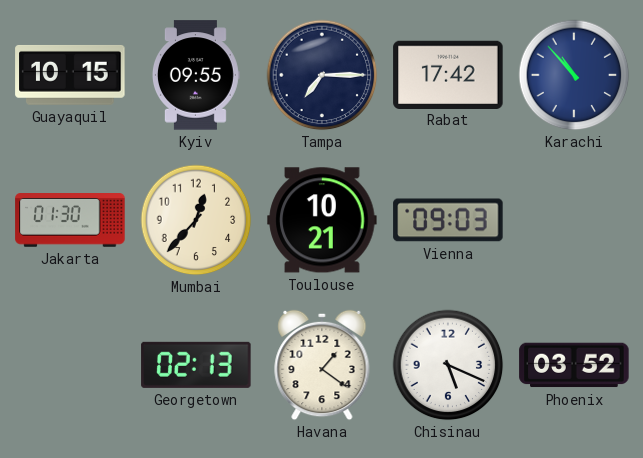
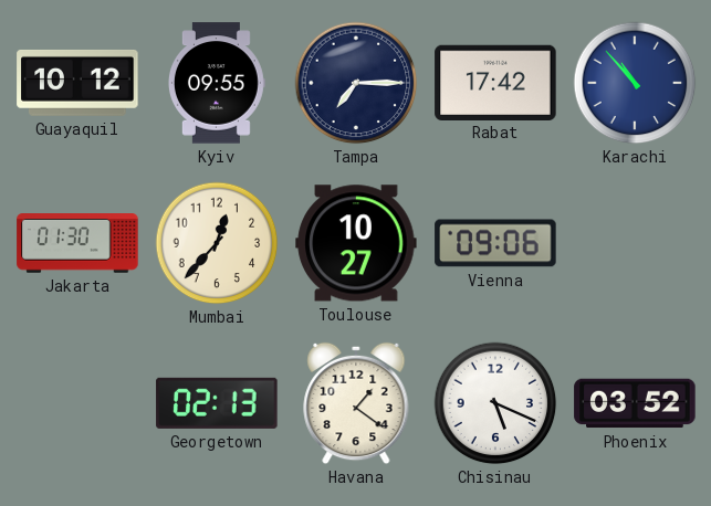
Guayaquil: 10:15 -> 10:12 (77, 83)
Toulouse: 10:21 -> 10:27 (356, 243)
Vienna: 09:03 -> 09:06 (495, 243)
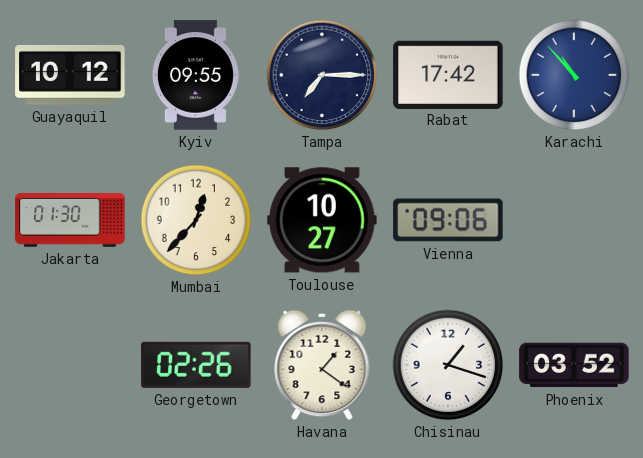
Georgetown: 02:13 -> 02:26 (196, 365)
Chisinau: 5:19 -> 1:18 (448, 365)
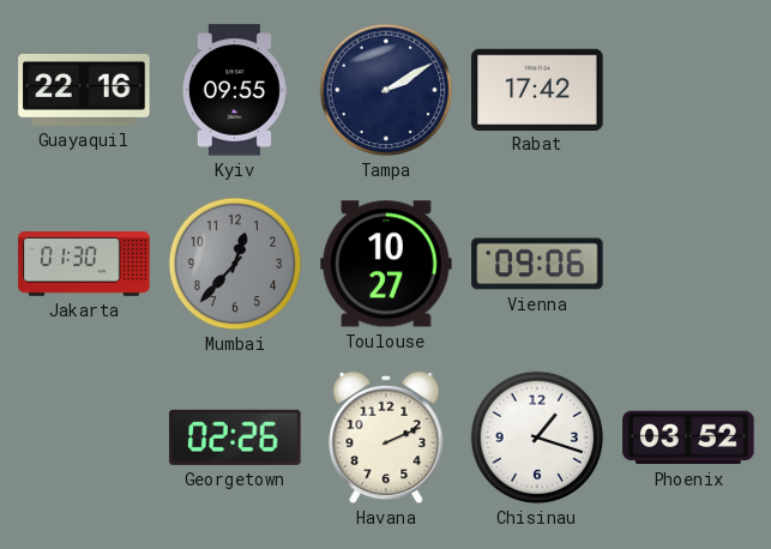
Guayaquil: 10:12 -> 22:16 (84, 90)
Tampa: 7:15 -> 2:10 (386, 90)
Karachi: 10:53 -> none (574, 75)
Mumbai dial: cream -> grey (235, 264)
Havana: 1:21 -> 2:11 (386, 438)
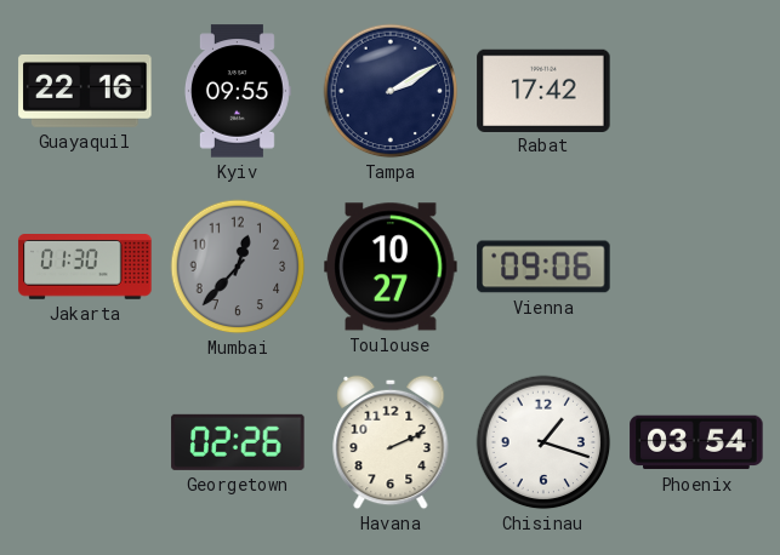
Phoenix: 03:52 -> 03:54 (696, 442)
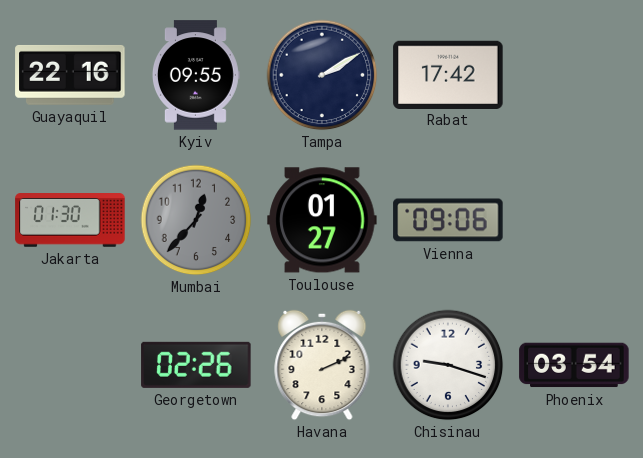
Toulouse: 10:27 -> 01:27 (322, 220)
Chisinau: 1:18 -> 9:18 (448, 365)
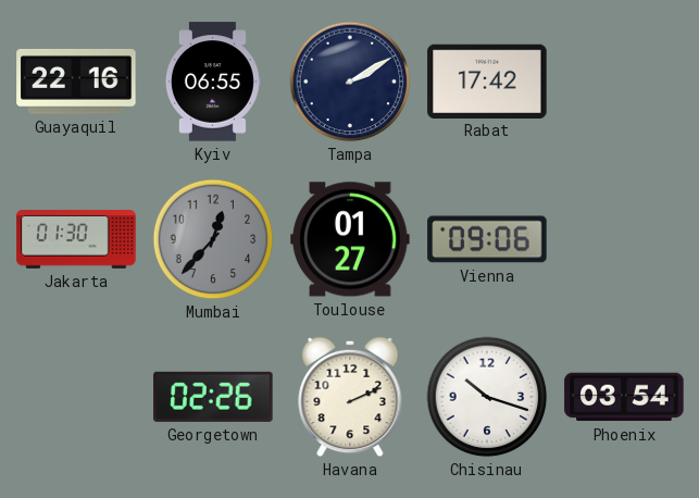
Kyiv: 09:55 -> 06:55 (213, 82)
Chisinau: 9:18 -> 10:18 (487, 397)
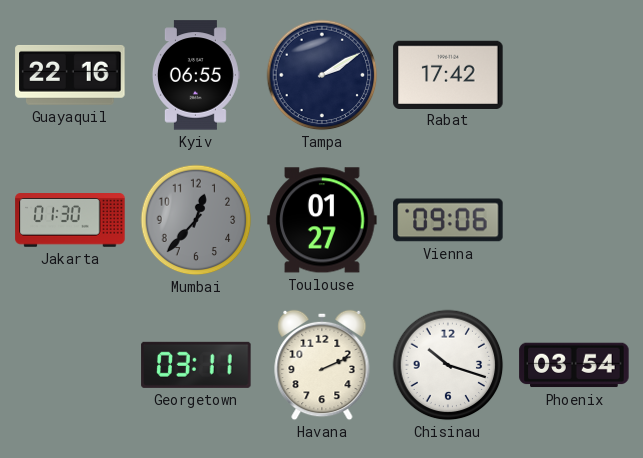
Georgetown: 02:26 -> 03:11 (196, 365)
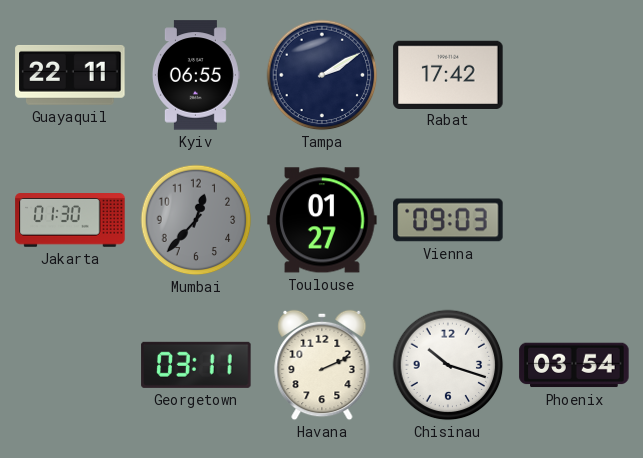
Guayaquil: 22:16 -> 22:11 (70, 75)
Vienna: 09:06 -> 09:03 (448, 220)
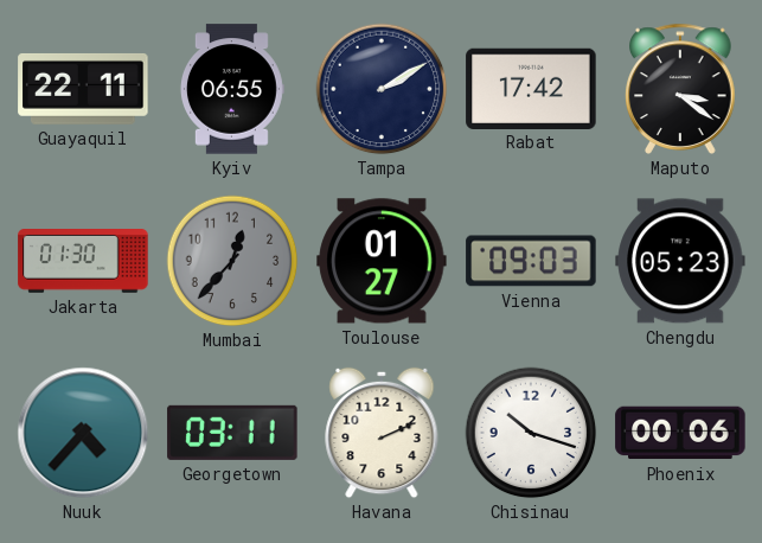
Maputo: none -> 3:21 (680, 89)
Chengdu: none -> 05:23 (680, 261)
Nuuk: none -> 4:37 (83, 433)
Phoenix: 03:54 -> 00:06 (680, 433)
